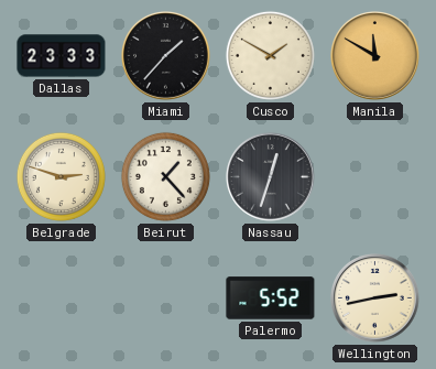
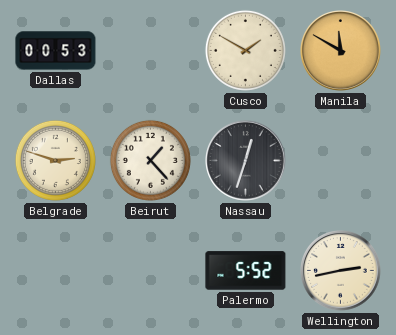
Dallas: 23:33 -> 00:53 (56, 51)
Miami: 1:37 -> none (166, 56)
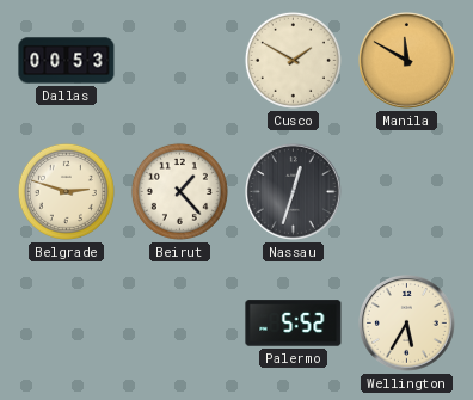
Wellington: 2:43 -> 5:35 (407, 324)
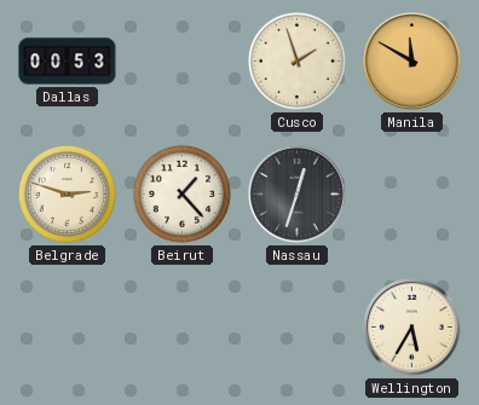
Cusco: 1:50 -> 1:57 (296, 60)
Palermo: 5:52 -> none (294, 324)
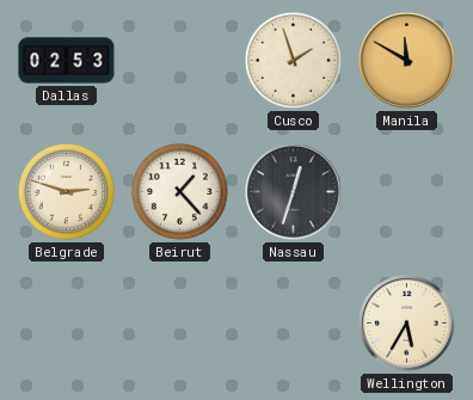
Dallas: 00:53 -> 02:53 (67, 61)
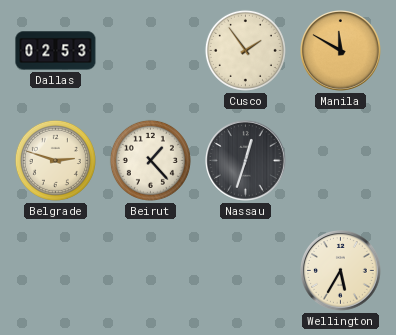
Cusco: 1:57 -> 1:54 (245, 50)
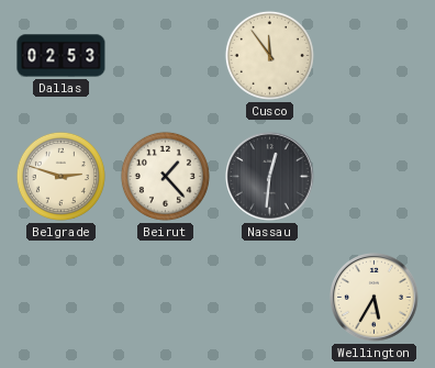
Cusco: 1:54 -> 11:54 (269, 55)
Manila: 11:50 -> none (341, 51)
Nassau: 12:33 -> 12:31 (270, 177)
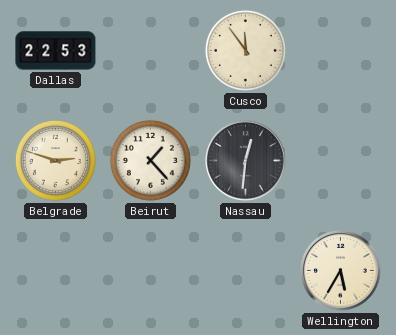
Dallas: 02:53 -> 22:53 (56, 51)
